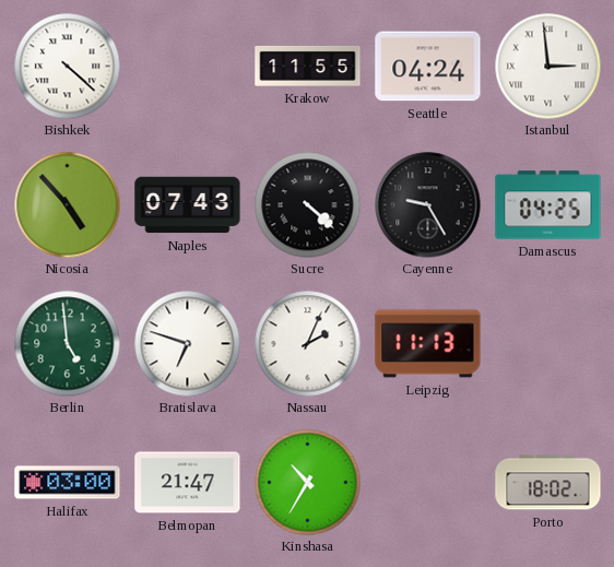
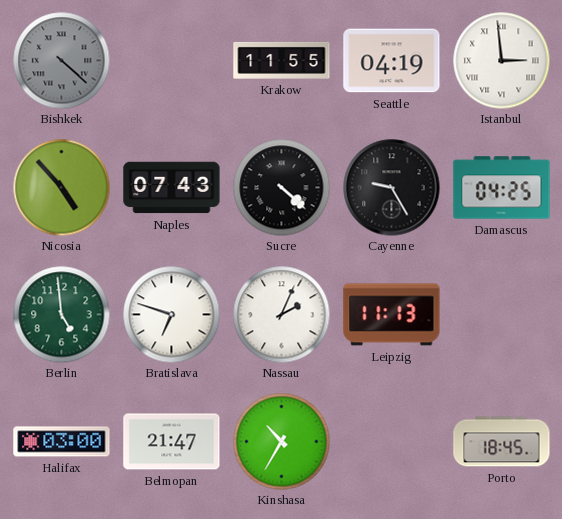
Bishkek dial: white -> grey (61, 60)
Seattle: 04:24 -> 04:19 (392, 61)
Porto: 18:02 -> 18:45 (502, 442)
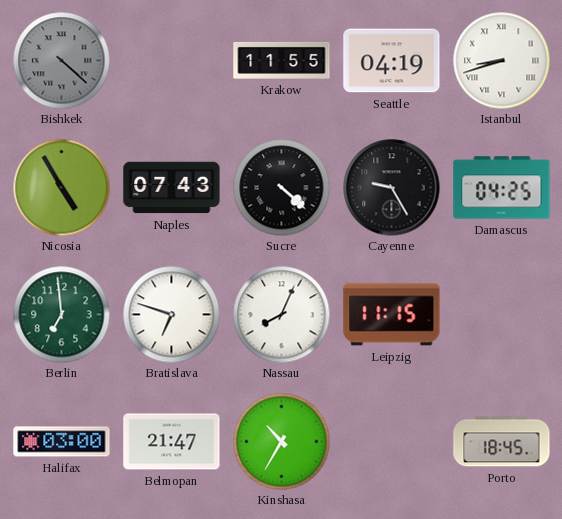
Istanbul: 2:59 -> 8:42 (501, 60)
Nicosia: 4:53 -> 4:55 (61, 187)
Berlin: 4:59 -> 6:59 (61, 314)
Nassau: 2:04 -> 8:04 (281, 314)
Leipzig: 11:13 -> 11:15 (392, 315)
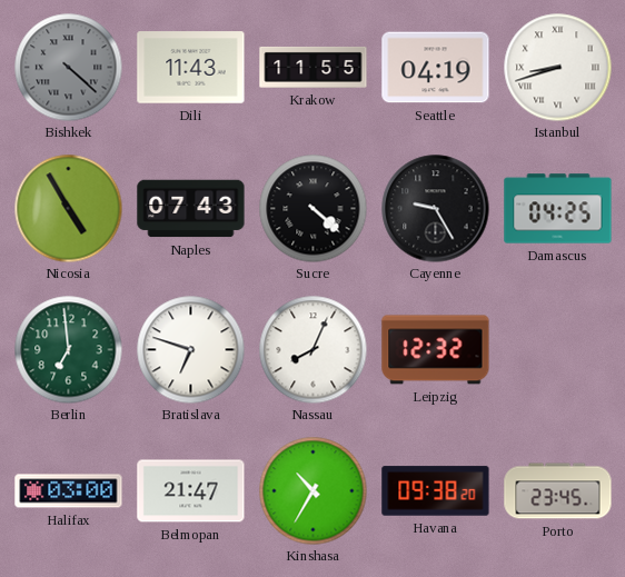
Dili: none -> 11:43 (191, 68)
Leipzig: 11:15 -> 12:32 (436, 350)
Havana: none -> 09:38 (436, 491)
Porto: 18:45 -> 23:45 (558, 491)
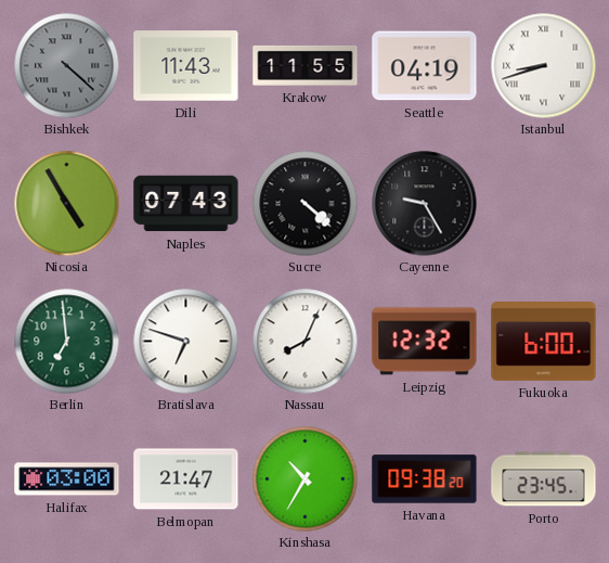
Damascus: 04:25 -> none (558, 209)
Fukuoka: none -> 6:00 (544, 342)
